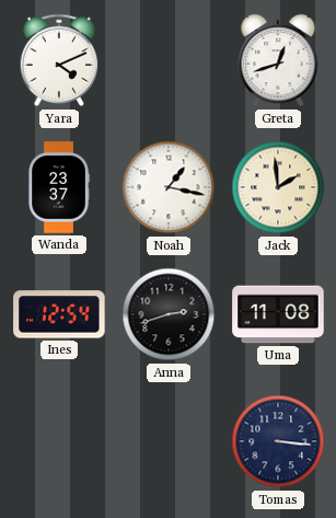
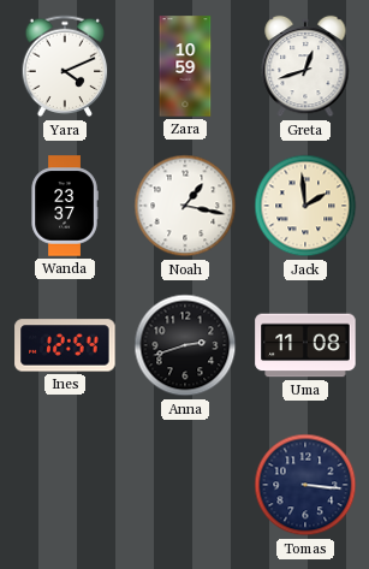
Zara: none -> 10:59 (185, 66)
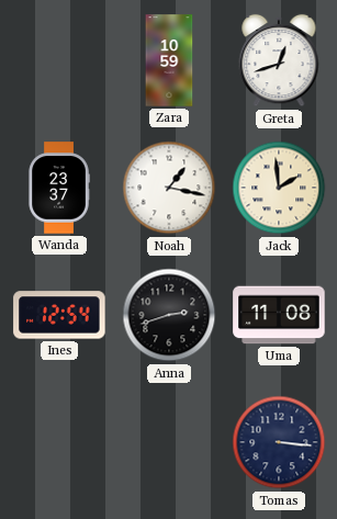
Yara: 4:11 -> none (65, 66)
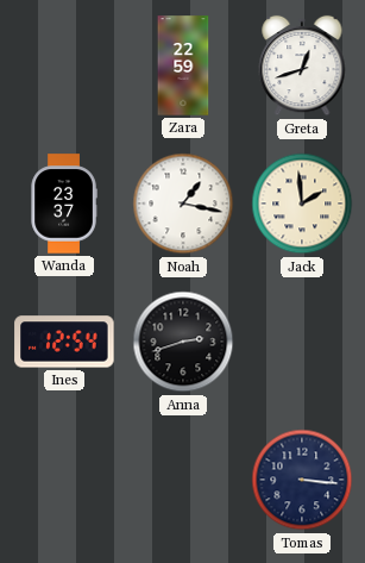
Zara: 10:59 -> 22:59 (183, 65)
Uma: 11:08 -> none (279, 315)
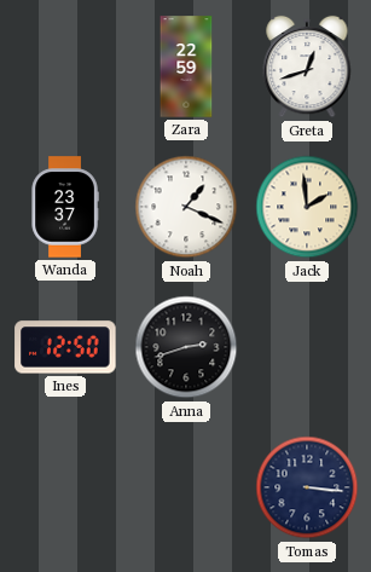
Noah: 1:17 -> 1:19 (186, 207)
Ines: 12:54 -> 12:50 (65, 347)
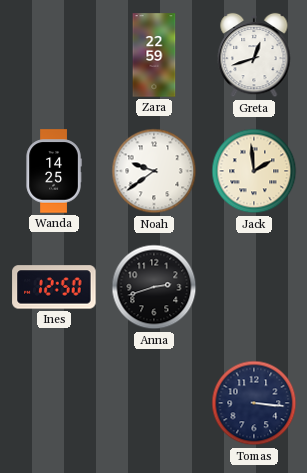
Wanda: 23:37 -> 14:25 (54, 171)
Noah: 1:19 -> 9:39 (154, 171)
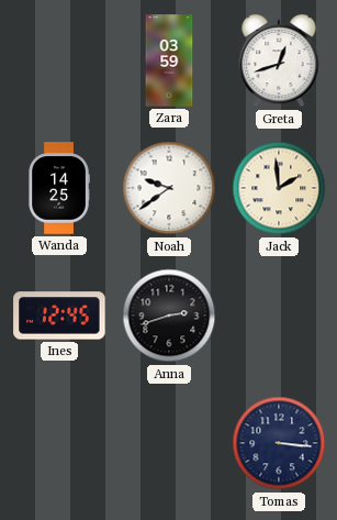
Zara: 22:59 -> 03:59 (169, 60)
Ines: 12:50 -> 12:45 (59, 316)
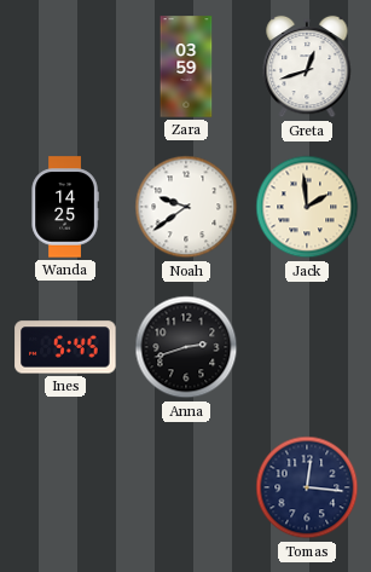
Ines: 12:45 -> 5:45 (65, 347)
Tomas: 3:16 -> 12:16 (307, 487)
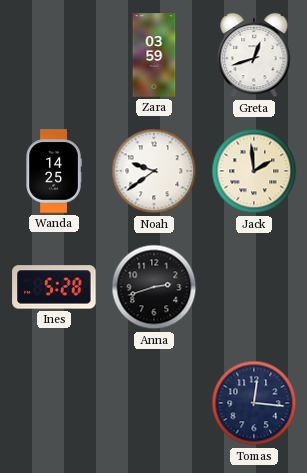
Ines: 5:45 -> 5:28 (54, 287)
